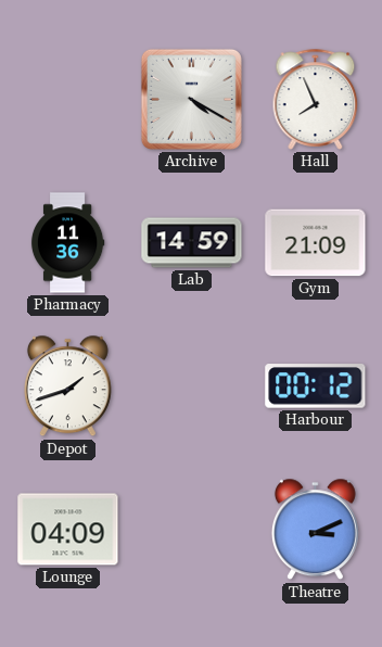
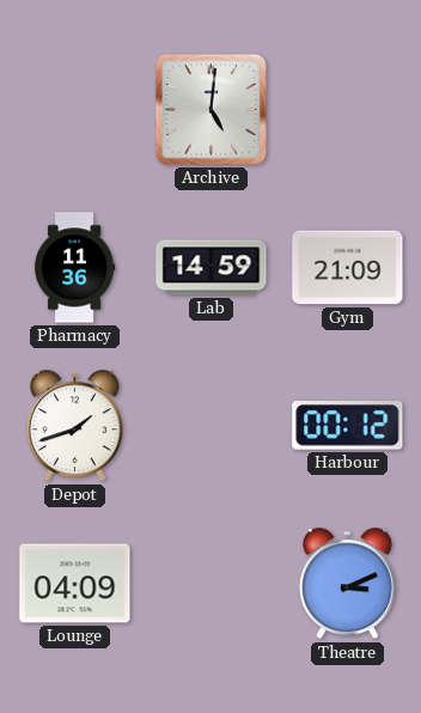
Archive: 4:20 -> 5:01 (210, 109)
Hall: 7:56 -> none (316, 99)
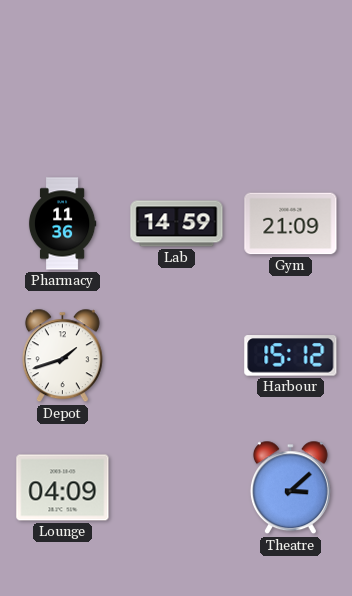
Archive: 5:01 -> none (210, 109)
Harbour: 00:12 -> 15:12 (291, 356)
Theatre: 3:11 -> 3:08 (290, 488)
